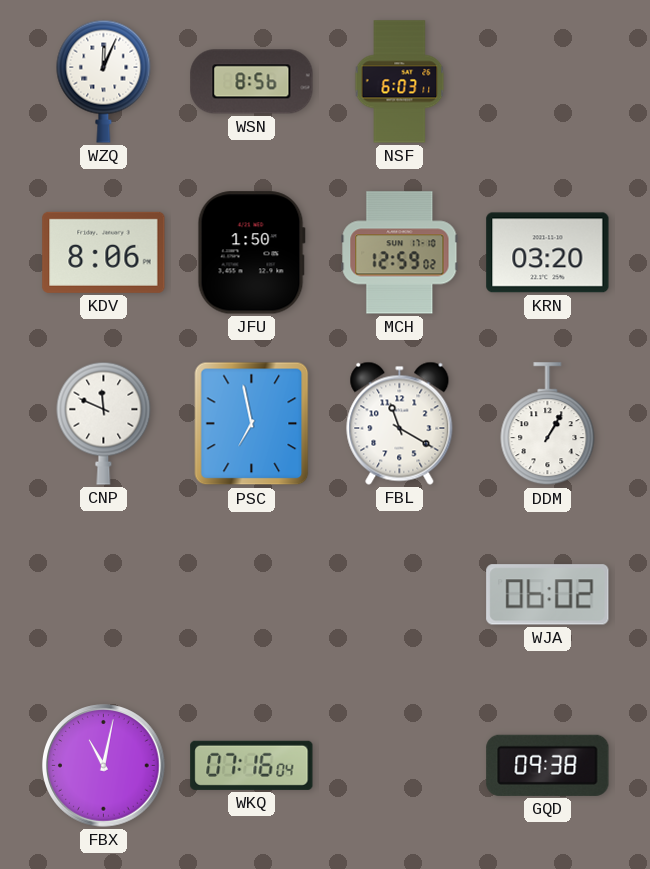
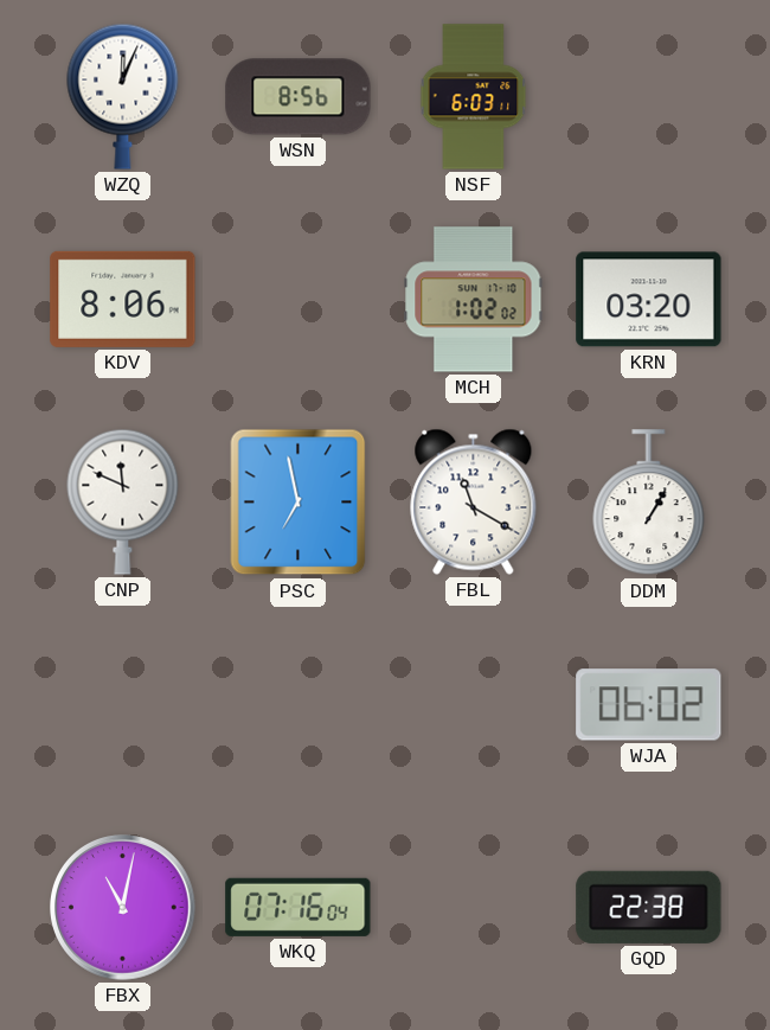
JFU: 1:50 -> none (251, 253)
MCH: 12:59 -> 1:02 (474, 300)
GQD: 09:38 -> 22:38 (649, 907)
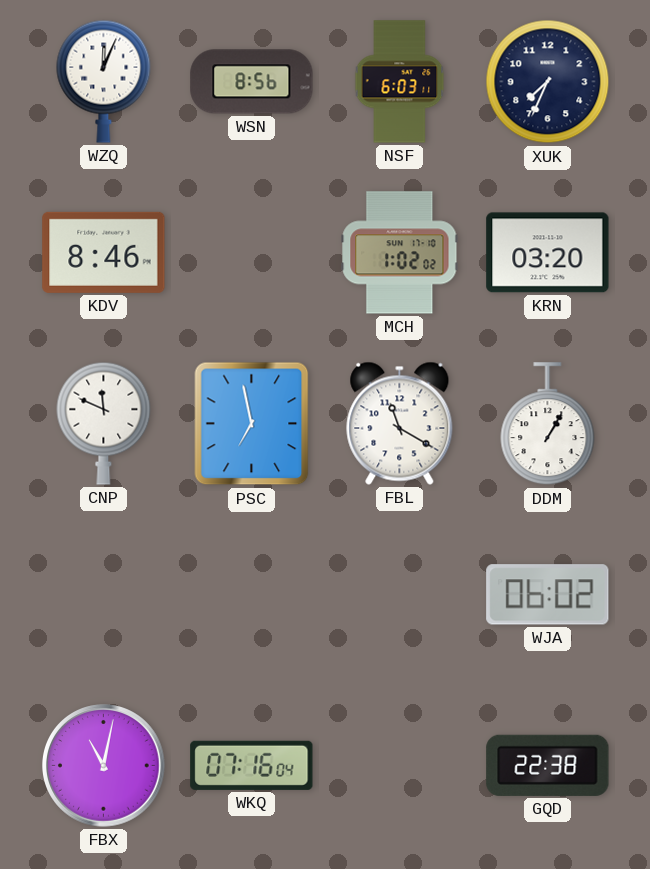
XUK: none -> 7:34 (548, 82)
KDV: 8:06 -> 8:46 (104, 252)
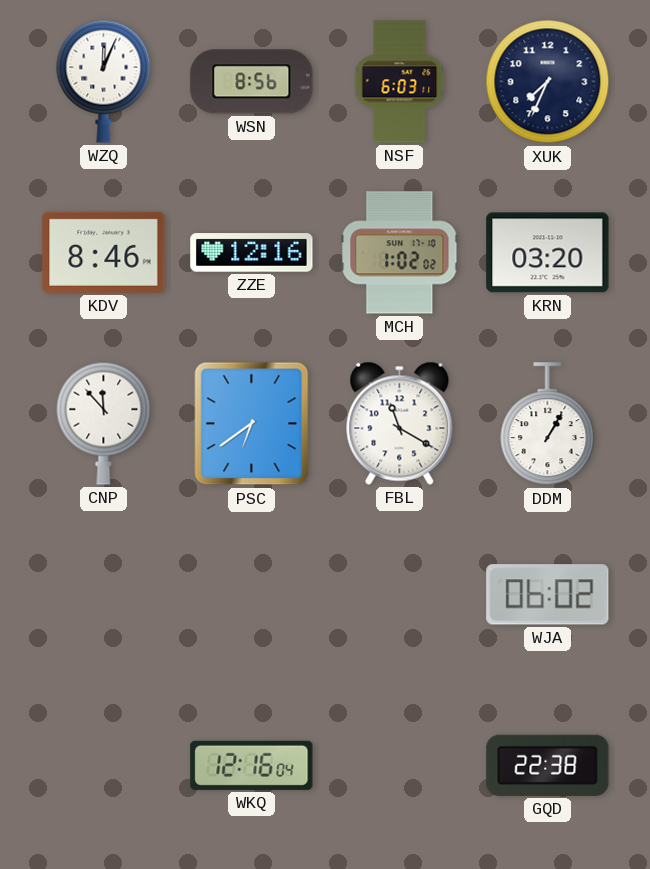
ZZE: none -> 12:16 (252, 253)
CNP: 11:49 -> 11:53 (104, 423)
PSC: 6:58 -> 6:39 (252, 424)
FBX: 11:02 -> none (104, 766)
WKQ: 07:16 -> 12:16 (252, 765)
